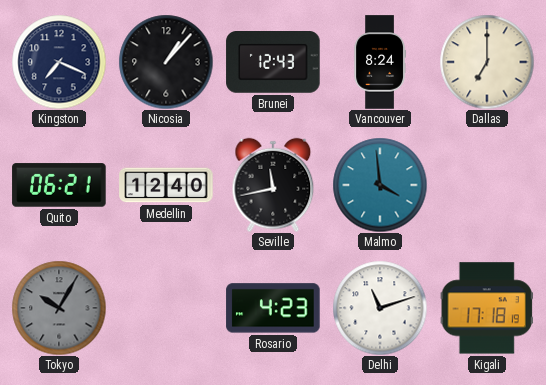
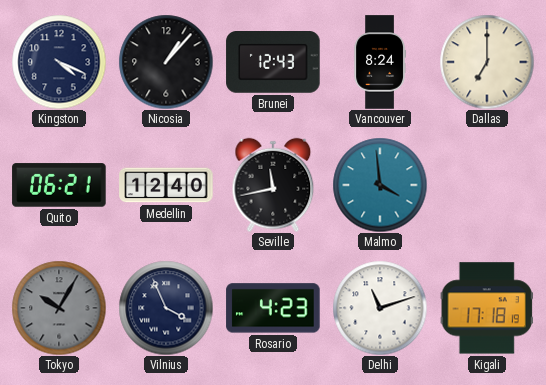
Kingston: 7:19 -> 4:19 (59, 62)
Vilnius: none -> 3:56 (166, 308)
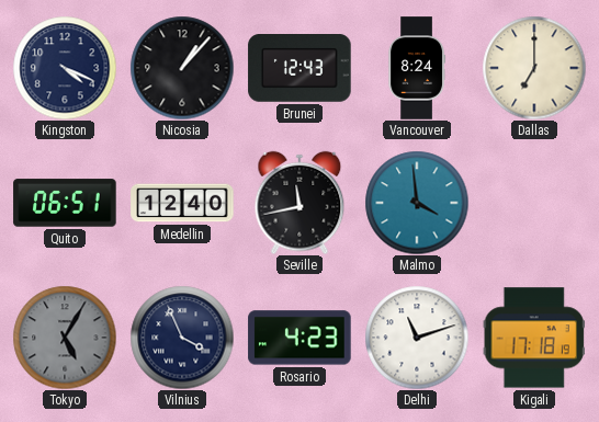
Quito: 06:21 -> 06:51 (65, 203)
Tokyo: 10:05 -> 5:05 (65, 338)
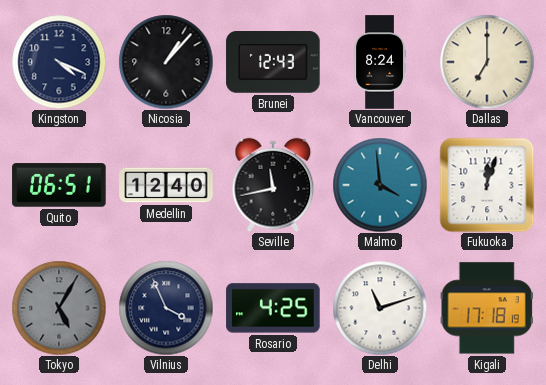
Fukuoka: none -> 12:03 (487, 185)
Rosario: 4:23 -> 4:25 (273, 308)
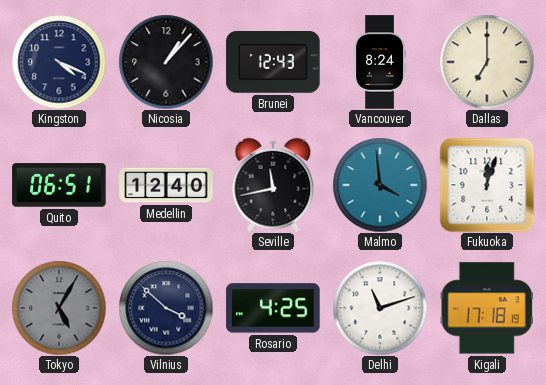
Vilnius: 3:56 -> 3:52 (166, 308)
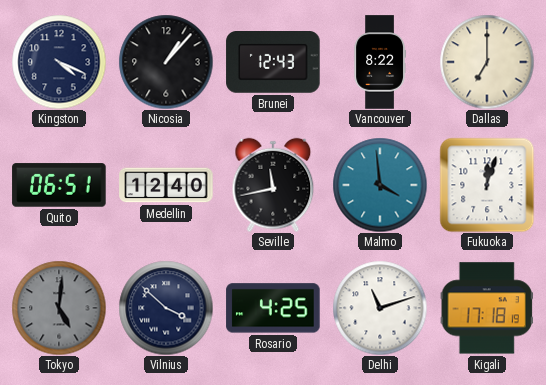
Vancouver: 8:24 -> 8:22 (380, 62)
Tokyo: 5:05 -> 5:01 (59, 308)
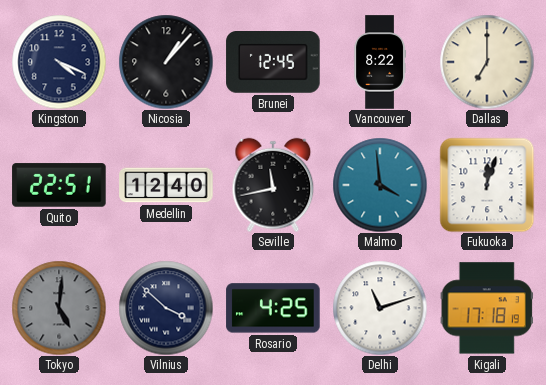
Brunei: 12:43 -> 12:45 (273, 63)
Quito: 06:51 -> 22:51 (59, 185)
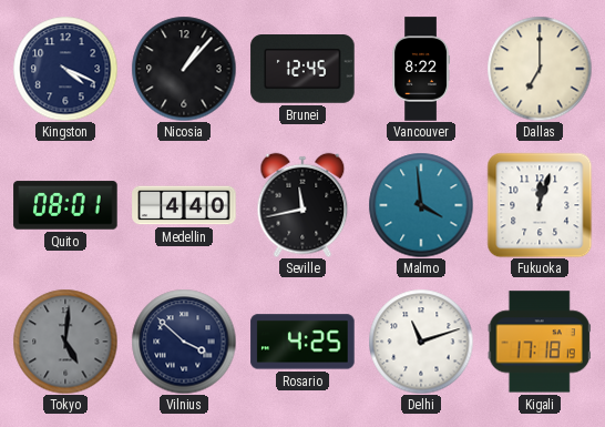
Quito: 22:51 -> 08:01 (65, 205)
Medellin: 12:40 -> 4:40 (184, 205)
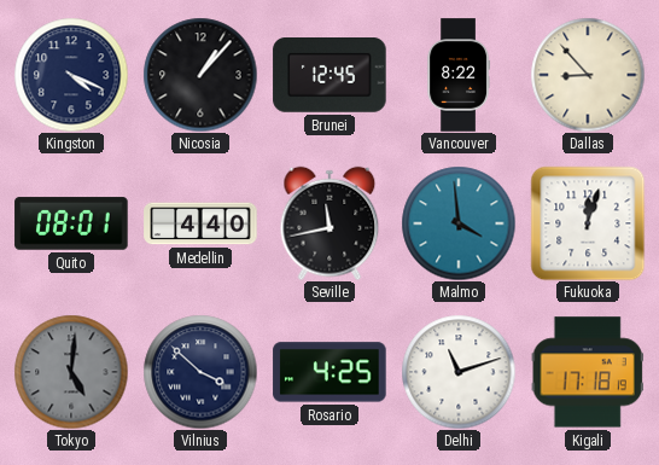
Dallas: 7:00 -> 8:53 (588, 75)
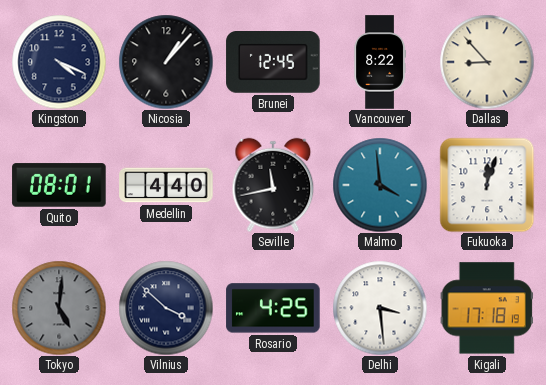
Delhi: 11:12 -> 3:29 (380, 308)
